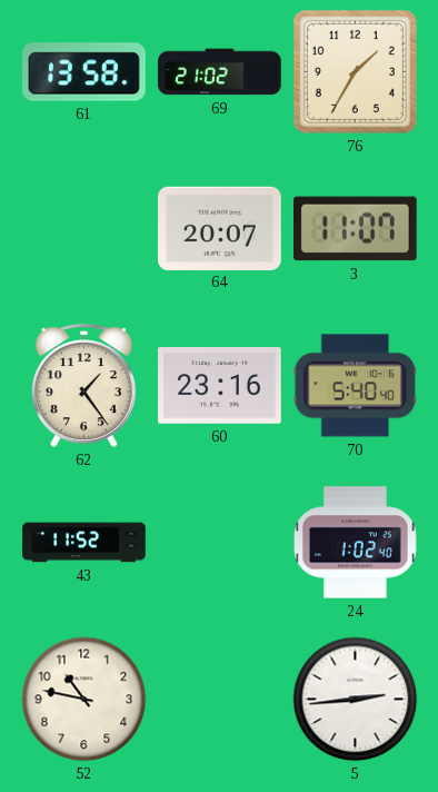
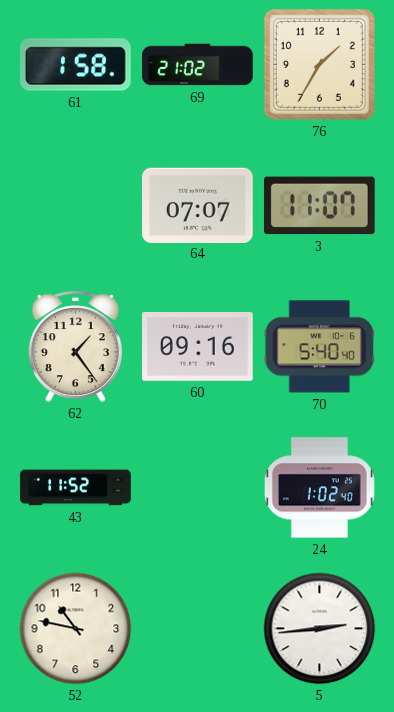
61: 13:58 -> 1:58 (76, 65)
64: 20:07 -> 07:07 (198, 205)
60: 23:16 -> 09:16 (198, 347)
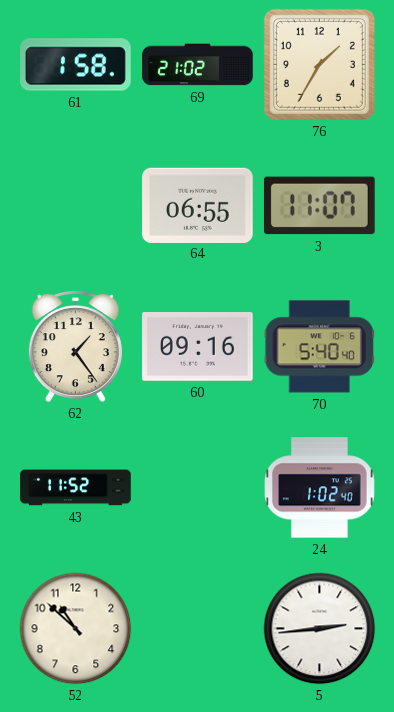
64: 07:07 -> 06:55 (198, 205)
52: 10:47 -> 10:52 (76, 629)
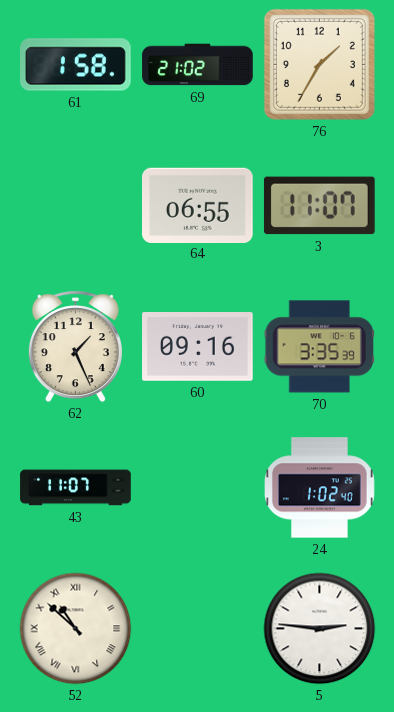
62: 1:24 -> 1:26 (75, 347)
70: 5:40 -> 3:35 (319, 347)
43: 11:52 -> 11:07 (76, 488)
52 numerals: Arabic -> Roman (76, 629)
5: 2:44 -> 2:46 (320, 629)
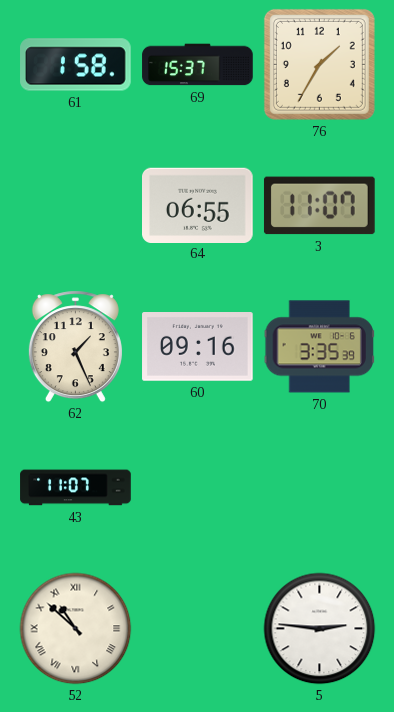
69: 21:02 -> 15:37 (198, 65)
24: 1:02 -> none (320, 488)
